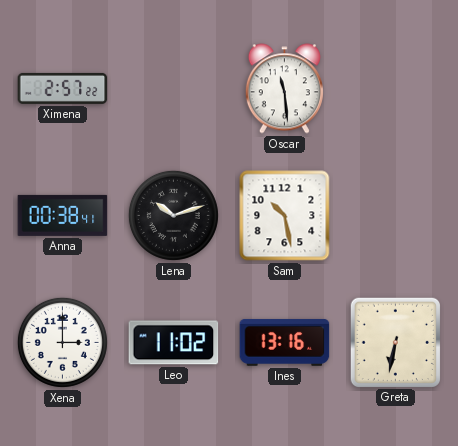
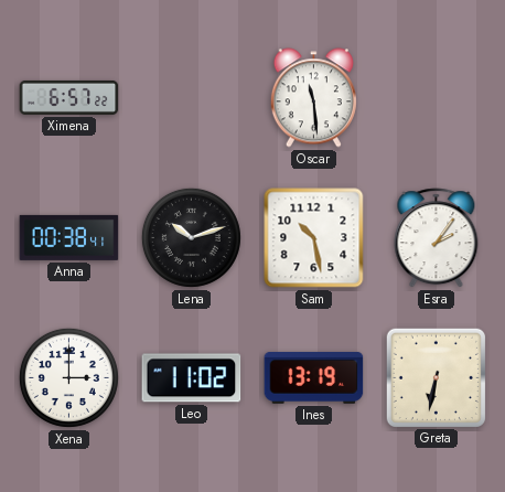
Ximena: 2:57 -> 6:57 (69, 97)
Esra: none -> 2:06 (437, 238)
Ines: 13:16 -> 13:19 (314, 377)
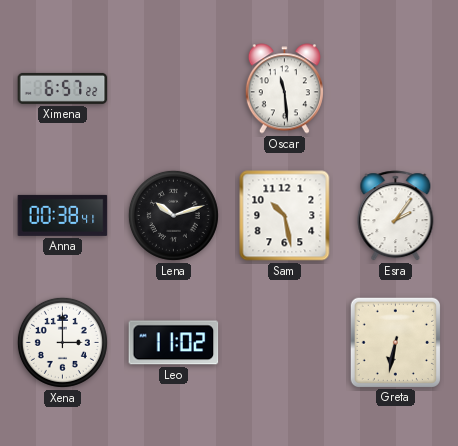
Ines: 13:19 -> none (314, 377)
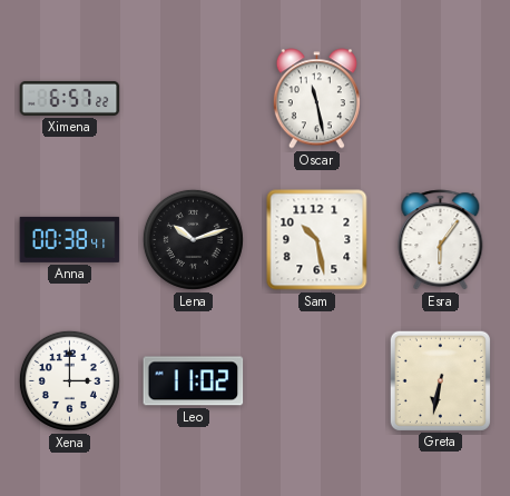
Oscar: 11:29 -> 11:28 (316, 99)
Esra: 2:06 -> 6:06 (441, 240)
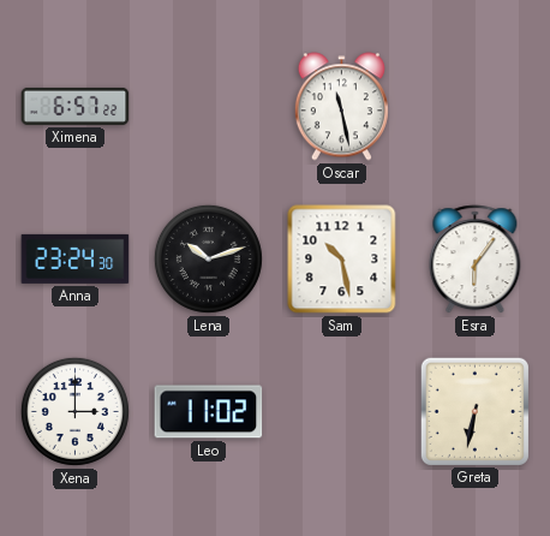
Anna: 00:38 -> 23:24 (76, 258)
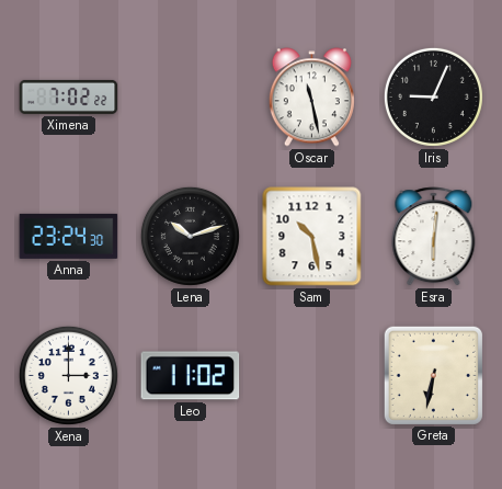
Ximena: 6:57 -> 7:02 (69, 96)
Iris: none -> 9:04 (433, 96)
Esra: 6:06 -> 6:01 (434, 237)
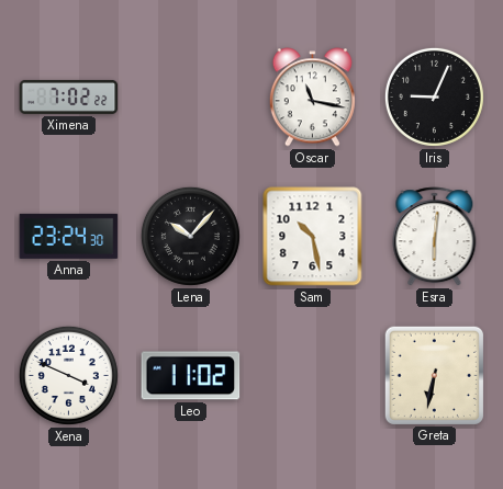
Oscar: 11:28 -> 11:17 (312, 98)
Lena: 10:12 -> 10:07 (190, 236)
Xena: 3:00 -> 3:49 (68, 375)
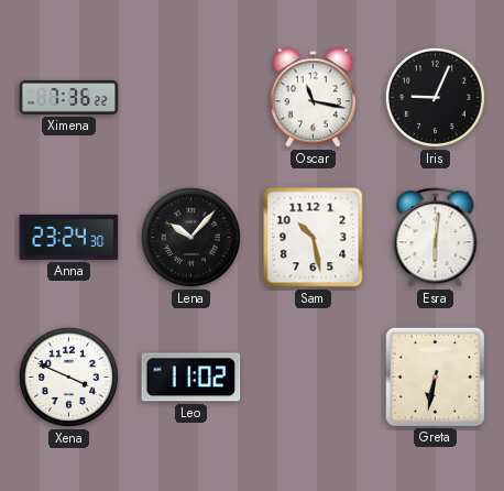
Ximena: 7:02 -> 7:36 (69, 97)
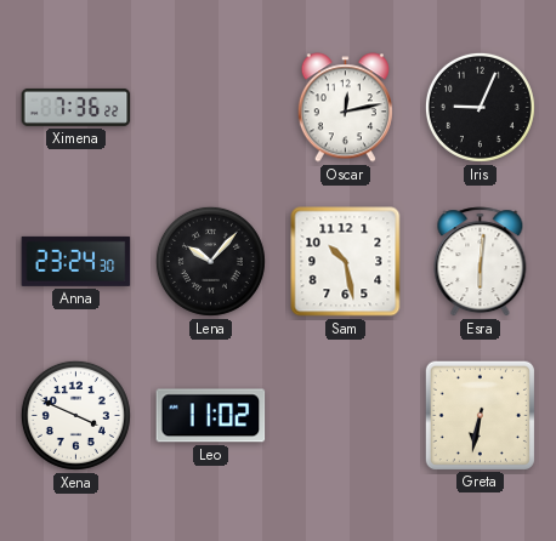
Oscar: 11:17 -> 12:13 (345, 108)
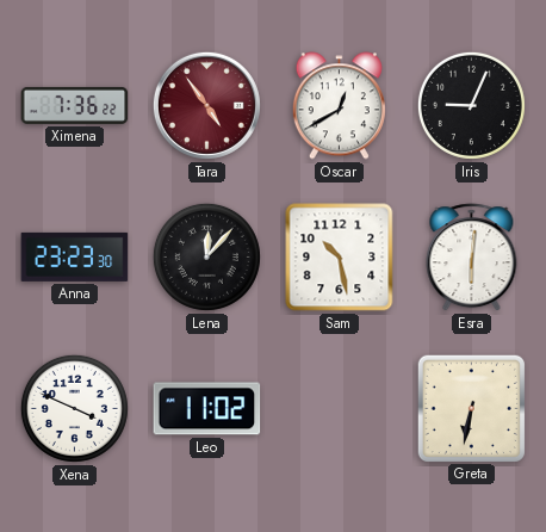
Tara: none -> 4:54 (206, 105)
Oscar: 12:13 -> 12:40 (339, 106)
Anna: 23:24 -> 23:23 (75, 256)
Lena: 10:07 -> 12:07 (206, 256)
